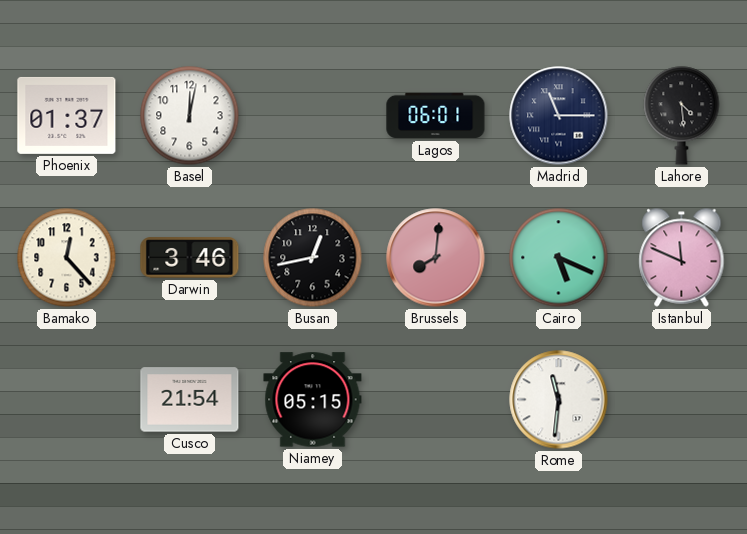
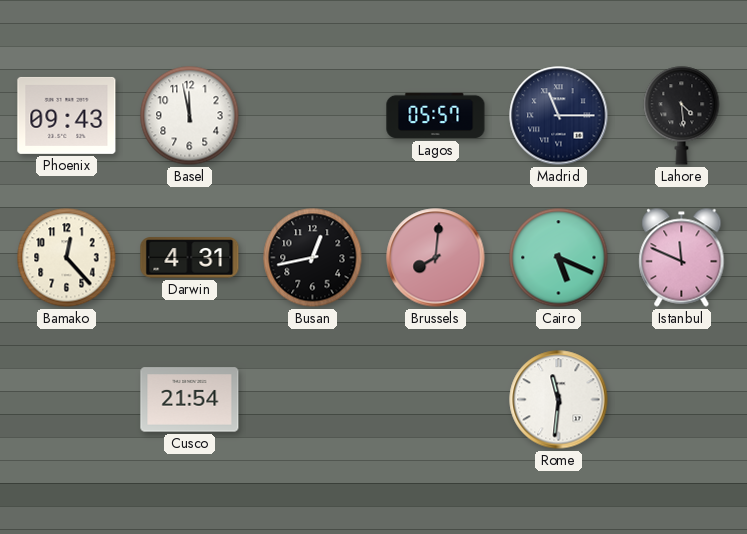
Phoenix: 01:37 -> 09:43 (67, 115)
Basel: 12:02 -> 11:58 (190, 116)
Lagos: 06:01 -> 05:57 (436, 116)
Darwin: 3:46 -> 4:31 (190, 258)
Niamey: 05:15 -> none (313, 400)
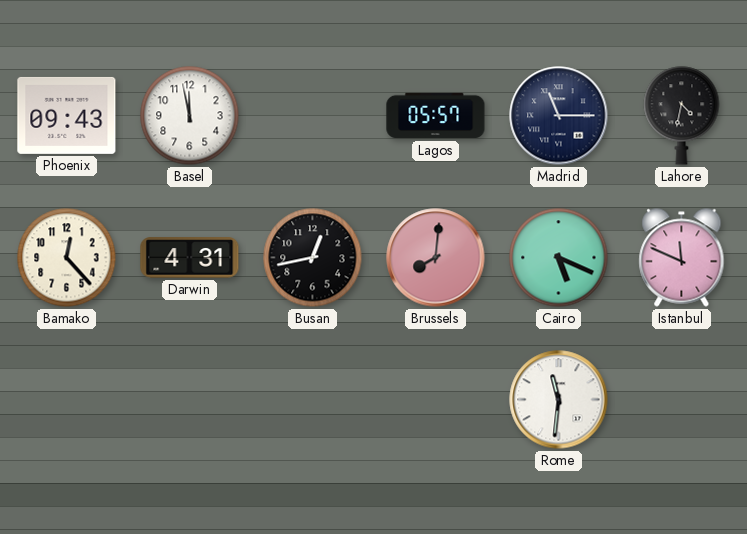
Lahore: 4:29 -> 4:32 (682, 116)
Cusco: 21:54 -> none (190, 400)
